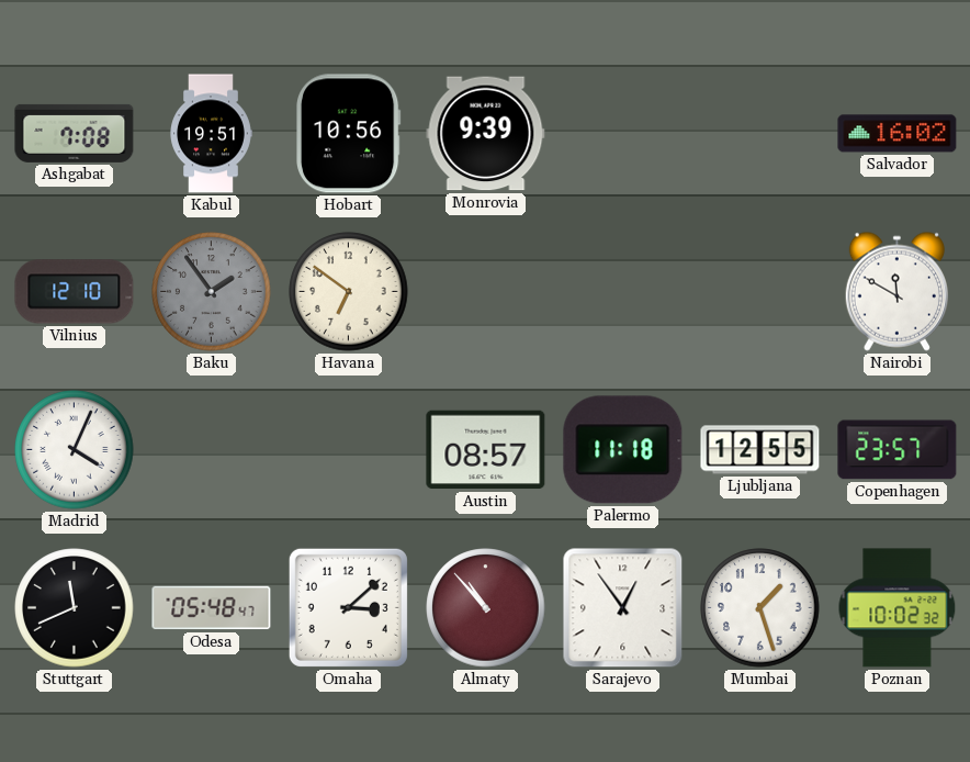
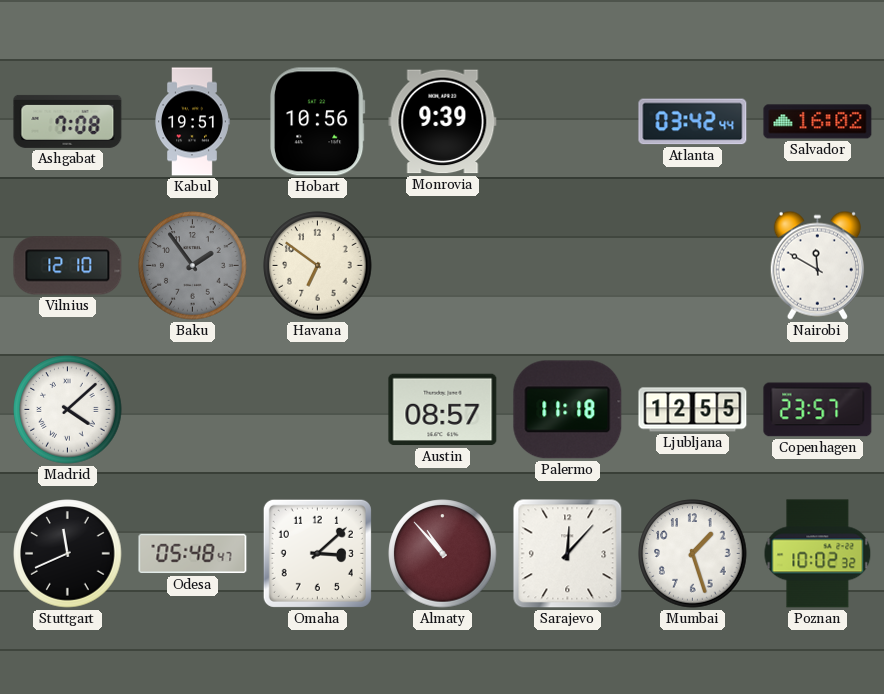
Atlanta: none -> 03:42 (693, 122)
Madrid: 4:04 -> 4:08 (68, 410)
Sarajevo: 12:54 -> 12:07 (568, 554)
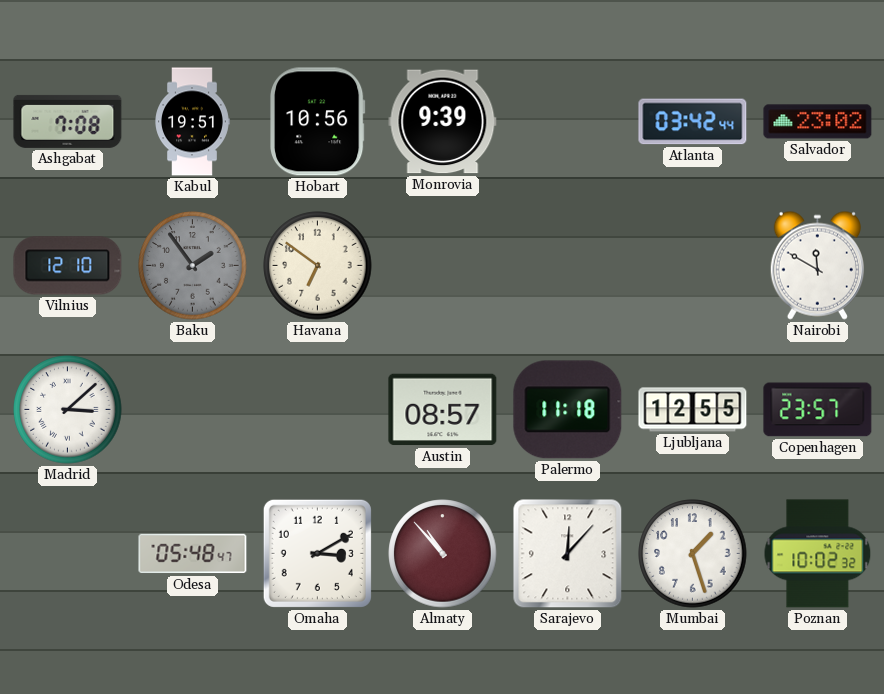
Salvador: 16:02 -> 23:02 (818, 122)
Madrid: 4:08 -> 3:08 (68, 410)
Stuttgart: 11:41 -> none (68, 554)
Omaha: 3:08 -> 3:10 (317, 553)
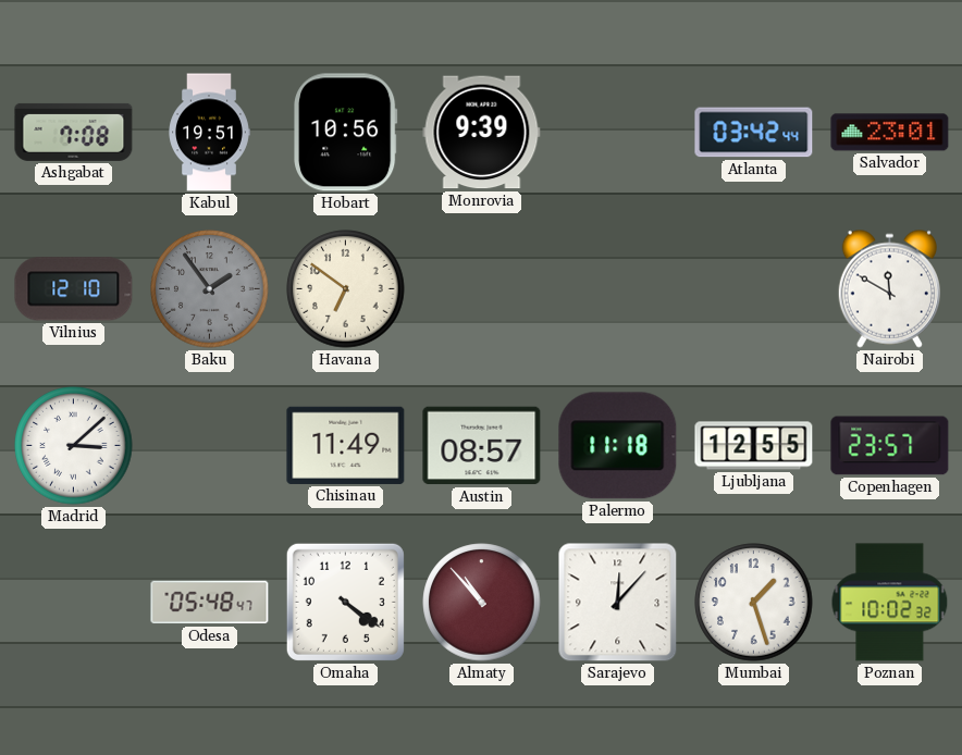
Salvador: 23:02 -> 23:01 (890, 133)
Chisinau: none -> 11:49 (346, 445)
Omaha: 3:10 -> 4:21 (345, 602)
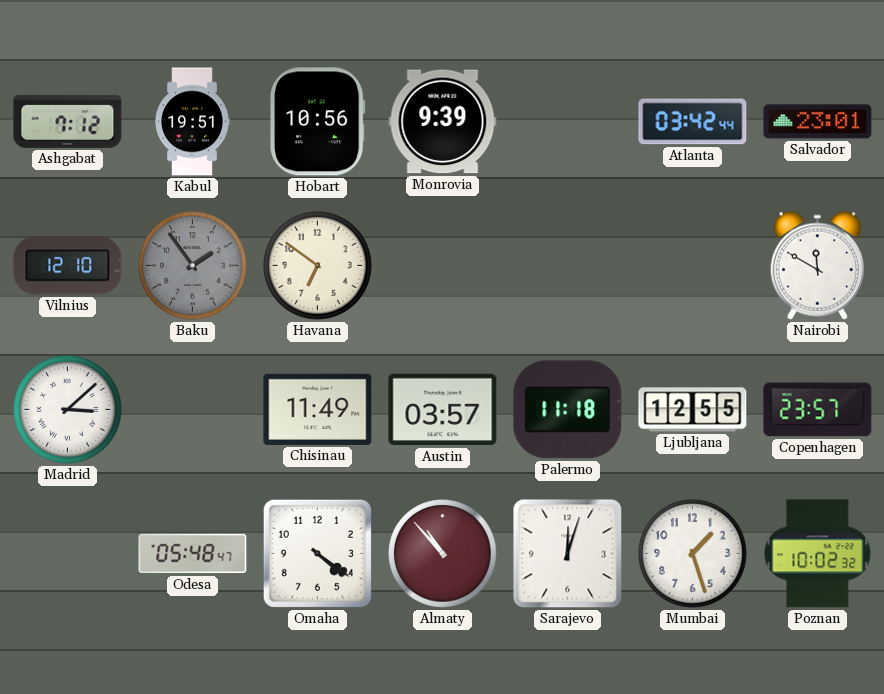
Ashgabat: 7:08 -> 7:12 (68, 121)
Austin: 08:57 -> 03:57 (443, 410)
Sarajevo: 12:07 -> 12:03 (568, 554)
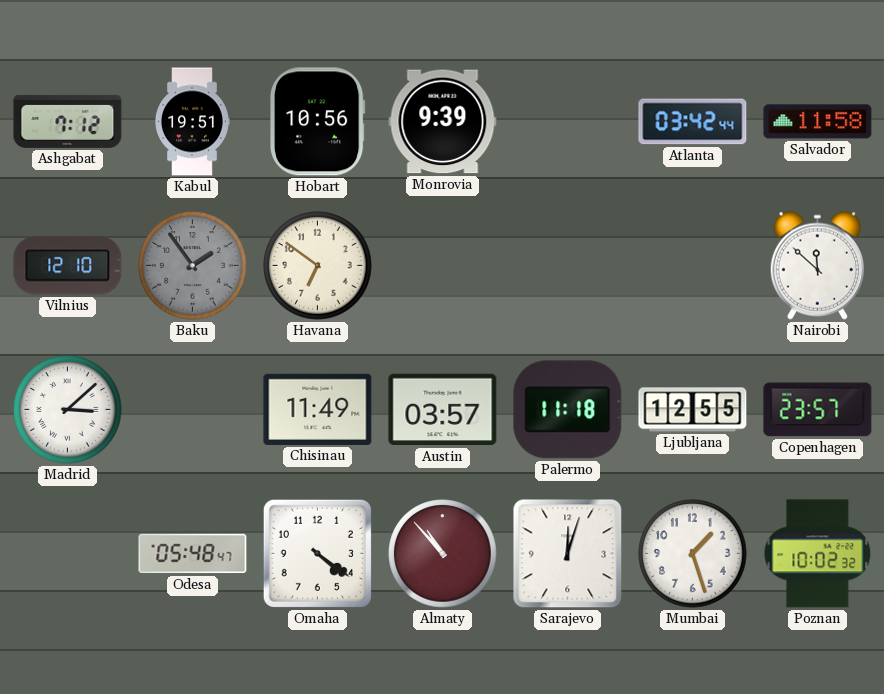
Salvador: 23:01 -> 11:58 (818, 122)
Nairobi: 11:50 -> 11:52 (817, 265)
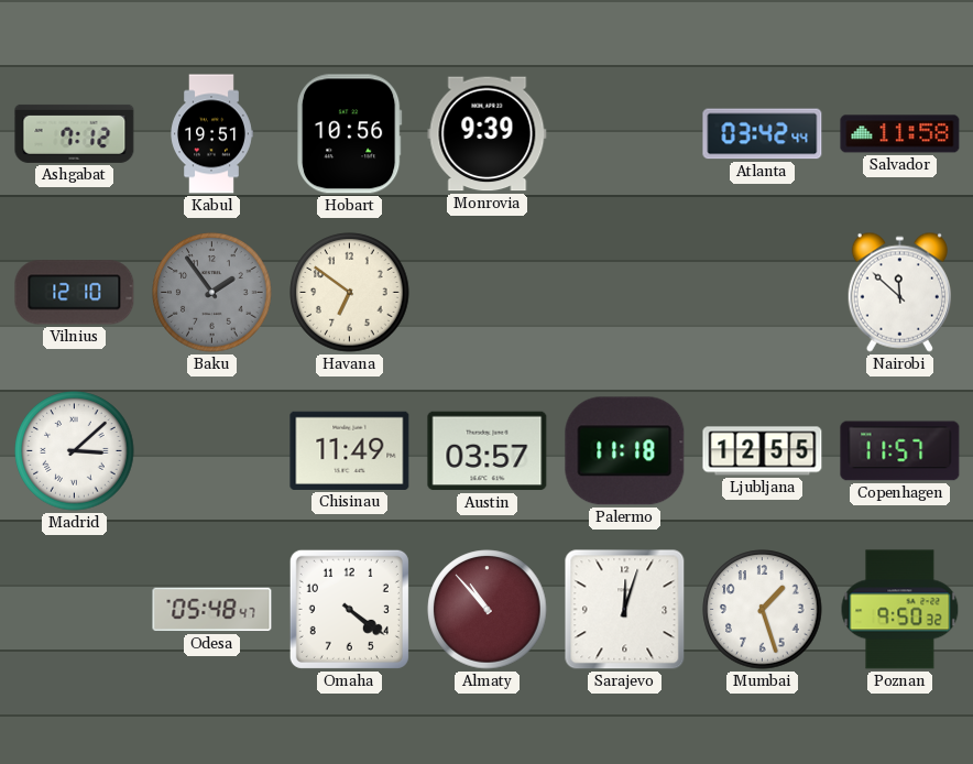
Copenhagen: 23:57 -> 11:57 (900, 451)
Poznan: 10:02 -> 9:50 (900, 610)
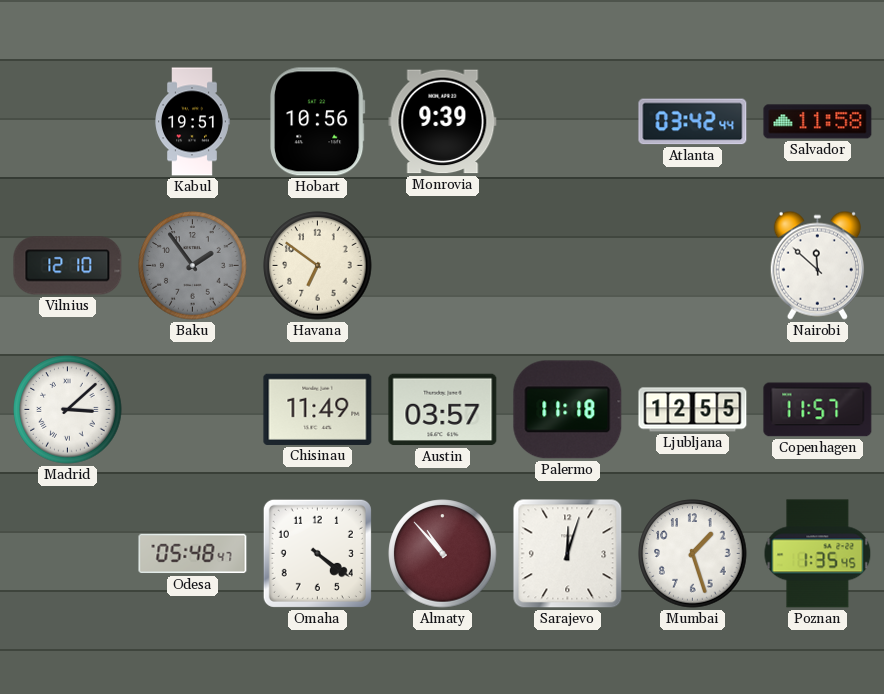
Ashgabat: 7:12 -> none (75, 133)
Poznan: 9:50 -> 1:35 (818, 554)
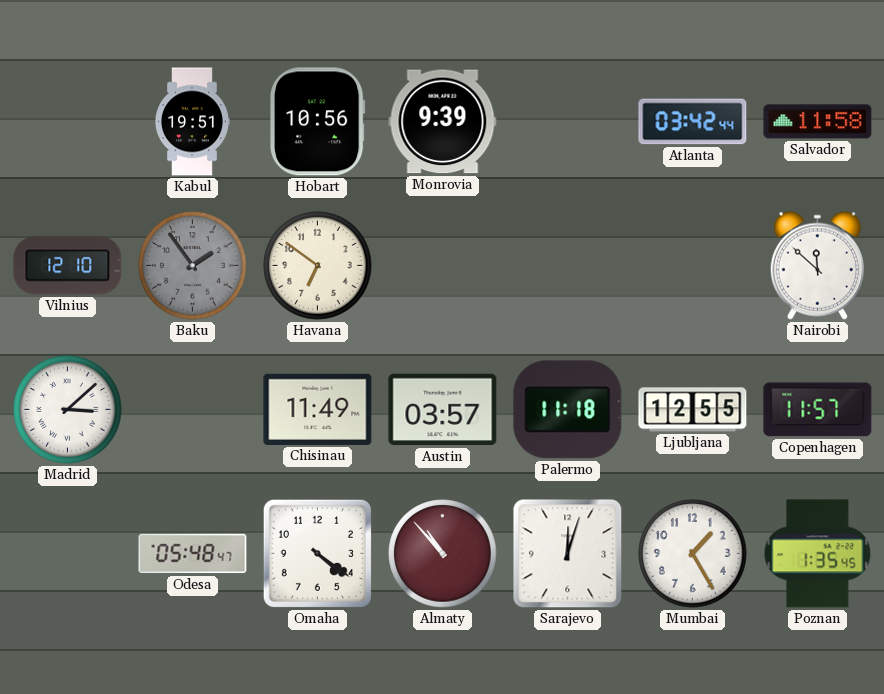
Mumbai: 1:27 -> 1:25 (693, 554)
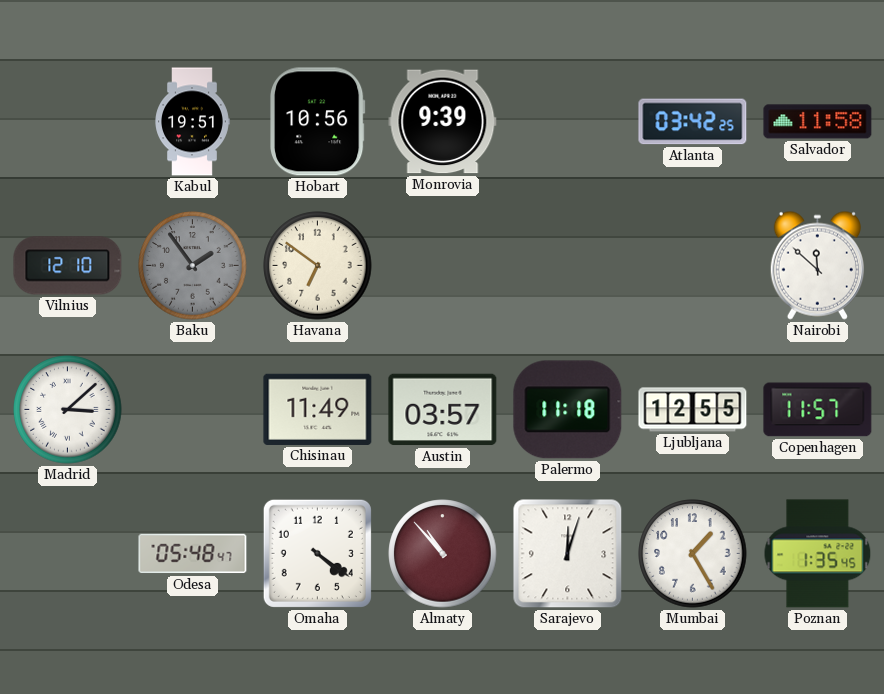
Atlanta: 03:42:44 -> 03:42:25 (693, 122)
